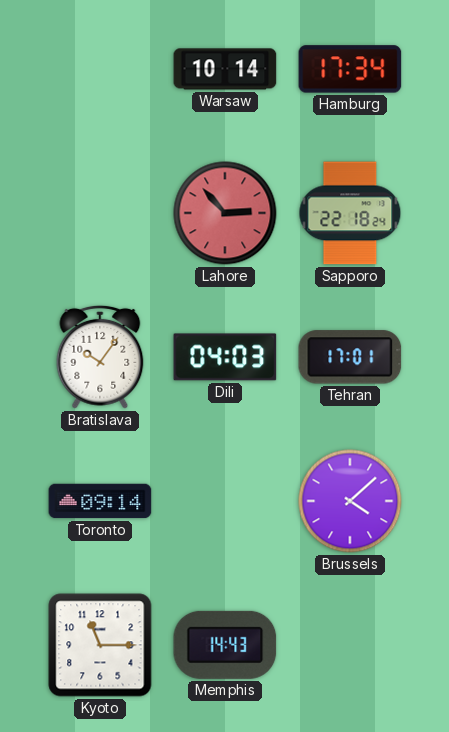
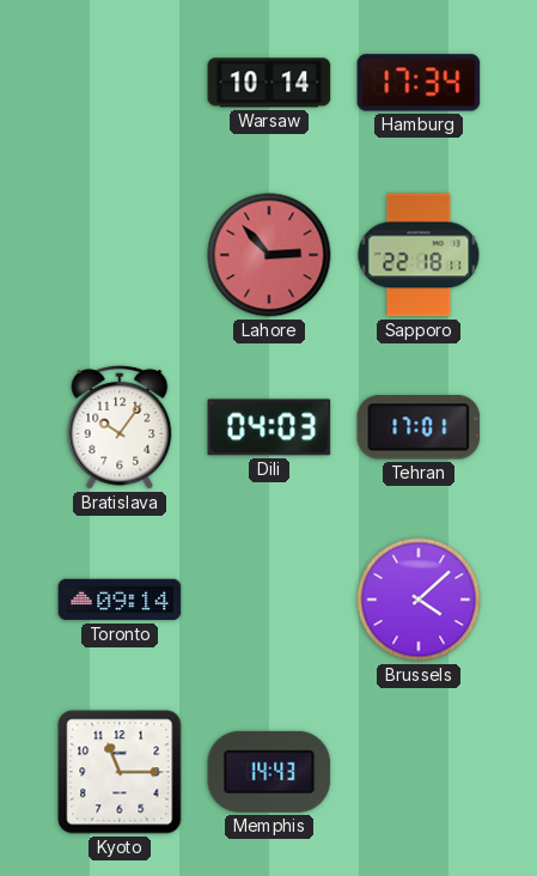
Sapporo: 22:18:24 -> 22:18:11 (419, 255)
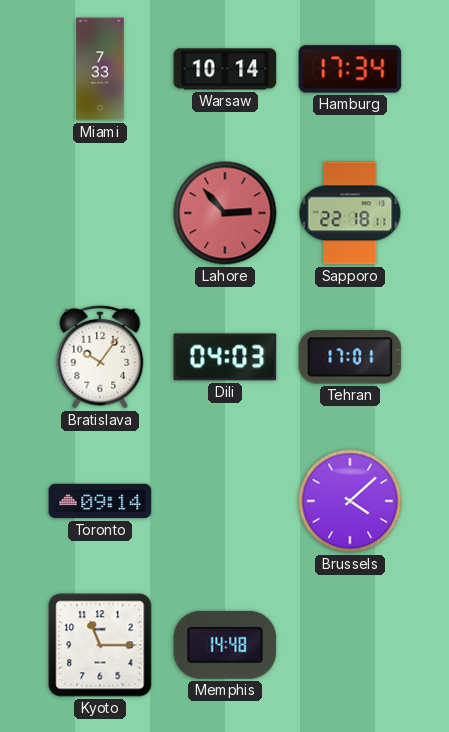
Miami: none -> 7:33 (100, 69)
Memphis: 14:43 -> 14:48 (225, 645)
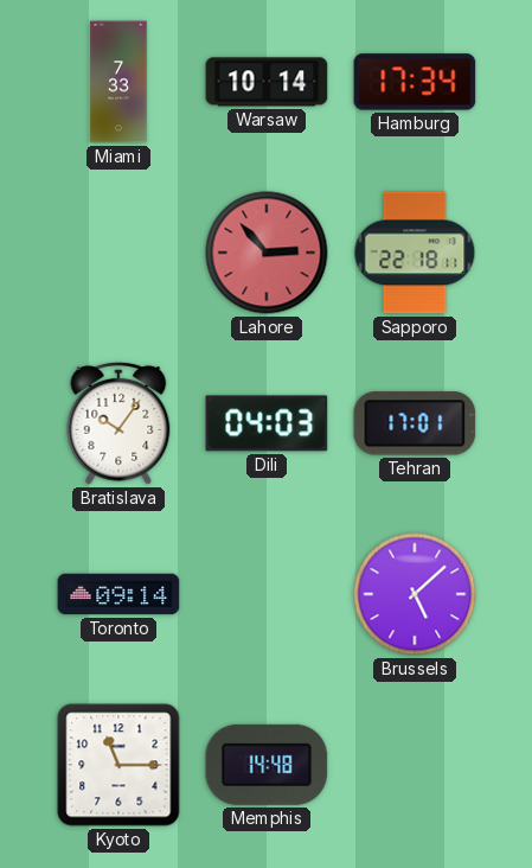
Brussels: 4:08 -> 5:08 (415, 594)
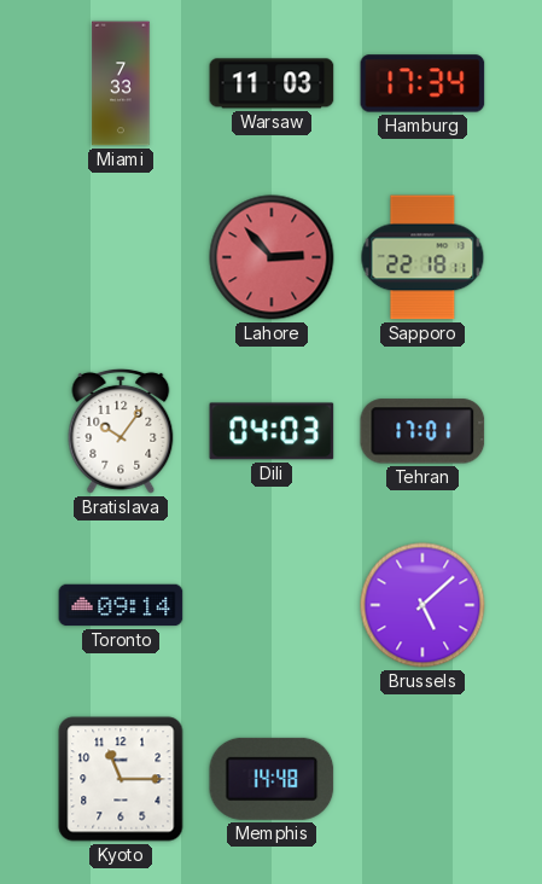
Warsaw: 10:14 -> 11:03 (272, 83)
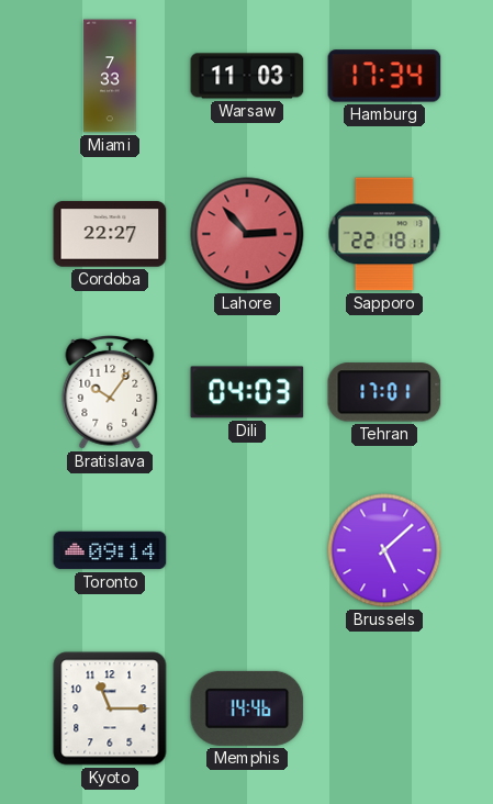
Cordoba: none -> 22:27 (110, 234)
Memphis: 14:48 -> 14:46 (247, 708)
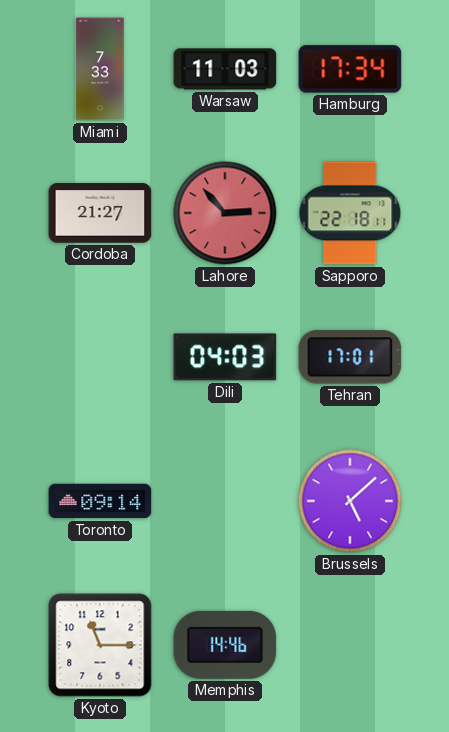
Cordoba: 22:27 -> 21:27 (100, 213)
Bratislava: 10:06 -> none (110, 392)
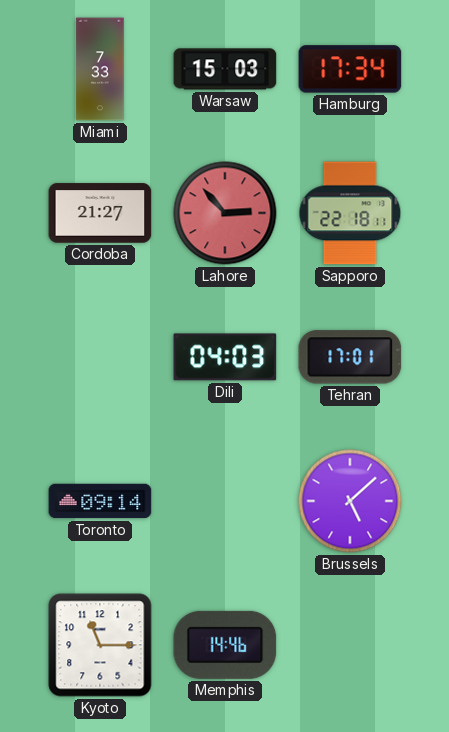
Warsaw: 11:03 -> 15:03 (225, 69)
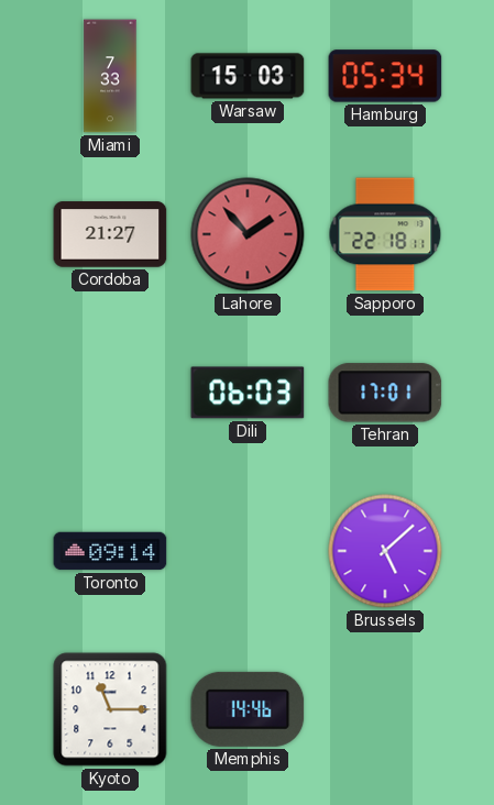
Hamburg: 17:34 -> 05:34 (385, 76)
Lahore: 2:53 -> 1:53 (248, 234)
Dili: 04:03 -> 06:03 (248, 393)
